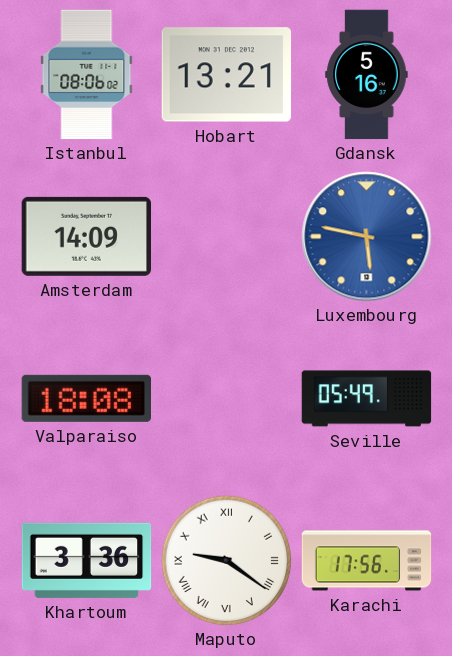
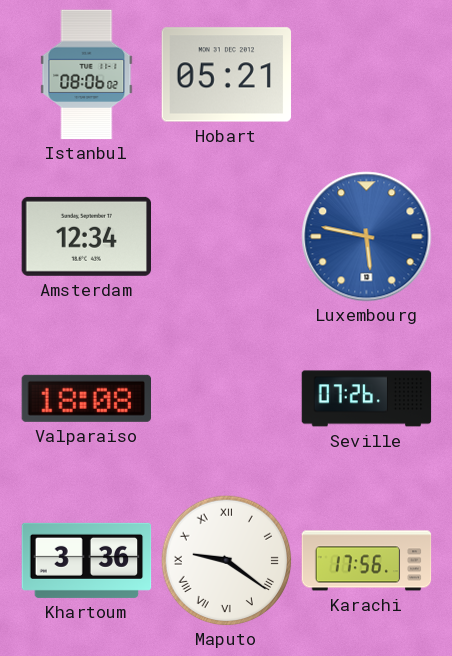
Hobart: 13:21 -> 05:21 (227, 75)
Gdansk: 5:16 -> none (367, 75)
Amsterdam: 14:09 -> 12:34 (86, 236)
Seville: 05:49 -> 07:26 (367, 399)
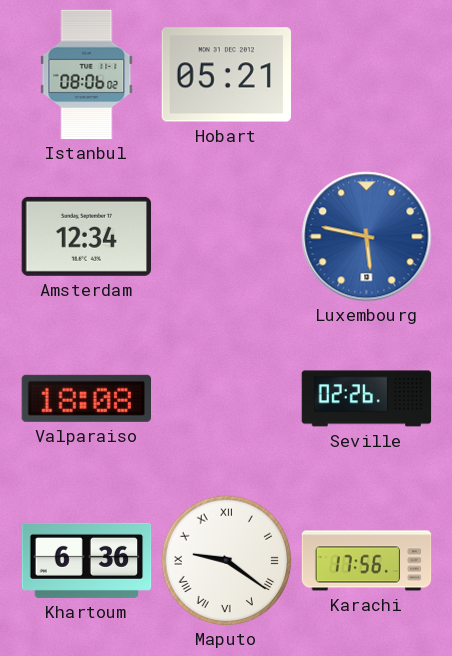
Seville: 07:26 -> 02:26 (367, 399)
Khartoum: 3:36 -> 6:36 (87, 560)
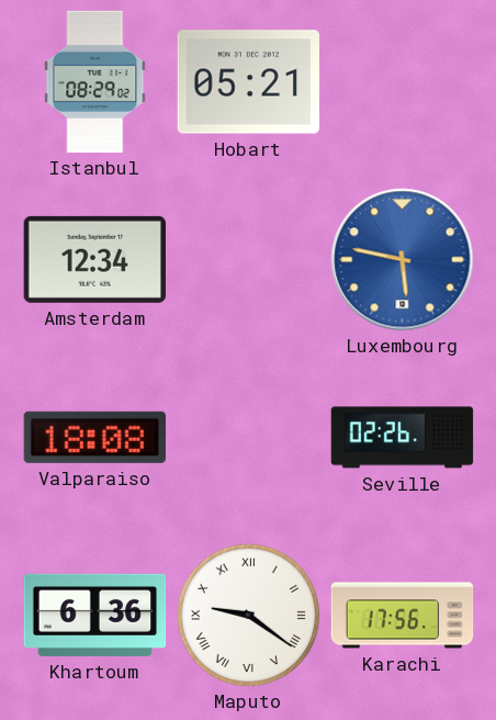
Istanbul: 08:06 -> 08:29 (95, 82)
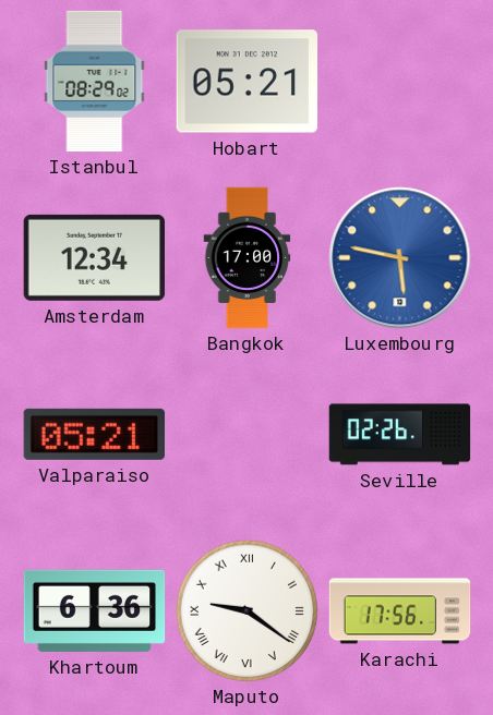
Bangkok: none -> 17:00 (248, 258)
Valparaiso: 18:08 -> 05:21 (94, 434)
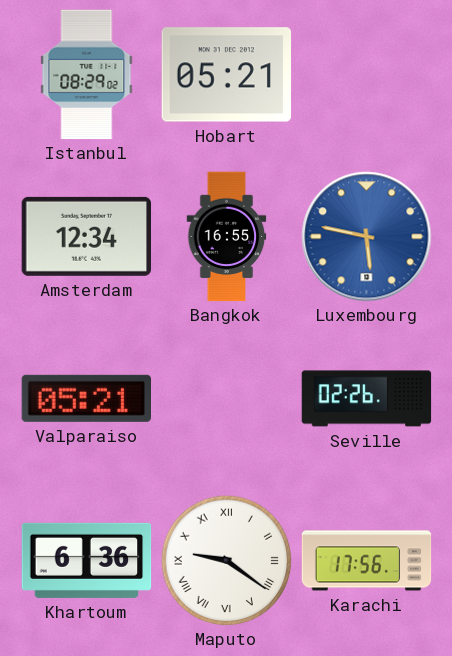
Bangkok: 17:00 -> 16:55 (227, 237)
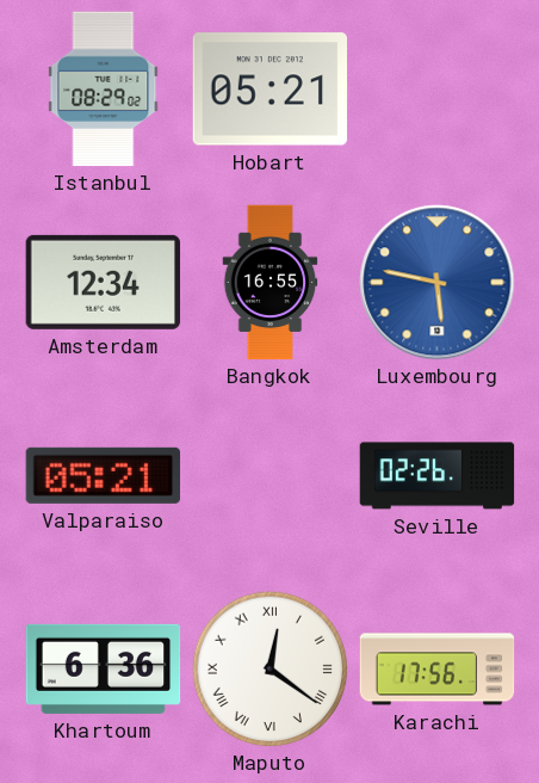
Maputo: 9:21 -> 12:21 (271, 670)
